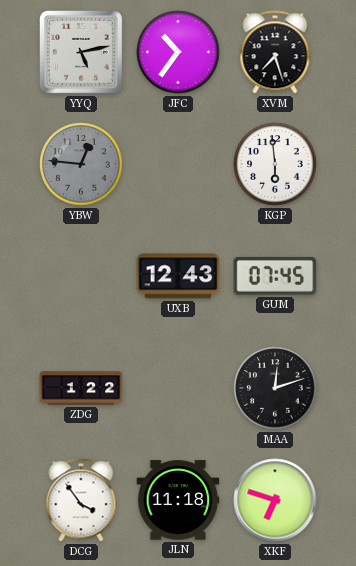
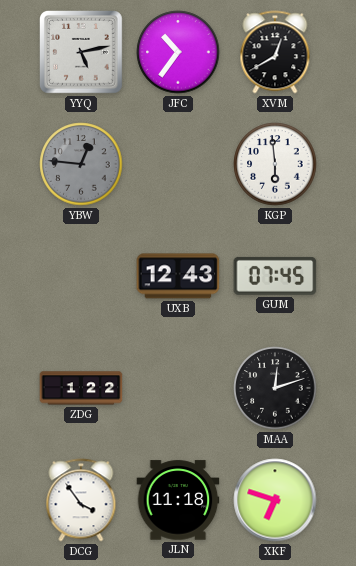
XVM: 7:27 -> 12:40 (275, 52)
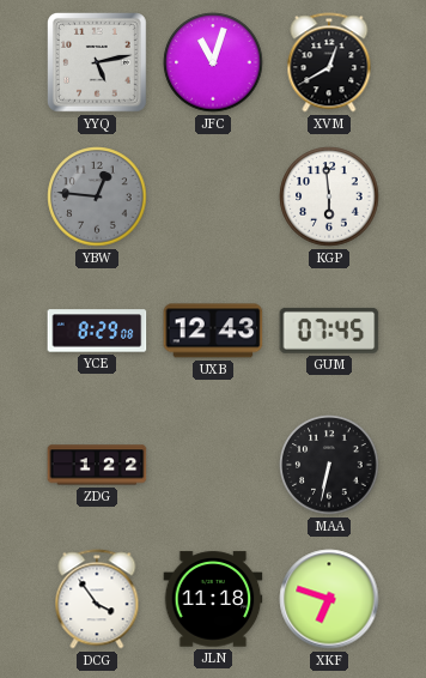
JFC: 10:36 -> 11:03 (213, 62)
YCE: none -> 8:29 (97, 331)
MAA: 12:12 -> 6:32 (329, 465)
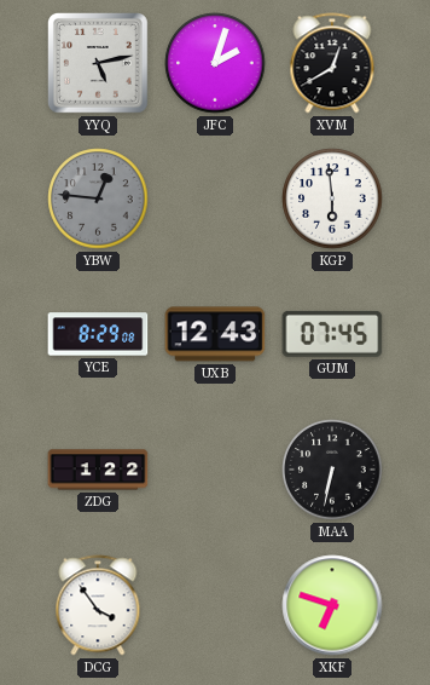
JFC: 11:03 -> 2:03 (215, 63)
JLN: 11:18 -> none (213, 599)
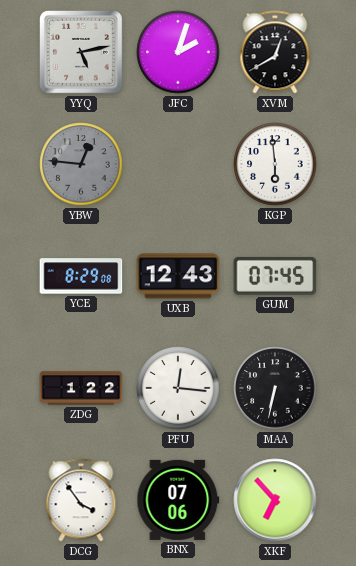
PFU: none -> 12:16 (178, 388)
BNX: none -> 07:06 (178, 500)
XKF: 6:48 -> 6:53 (275, 500)
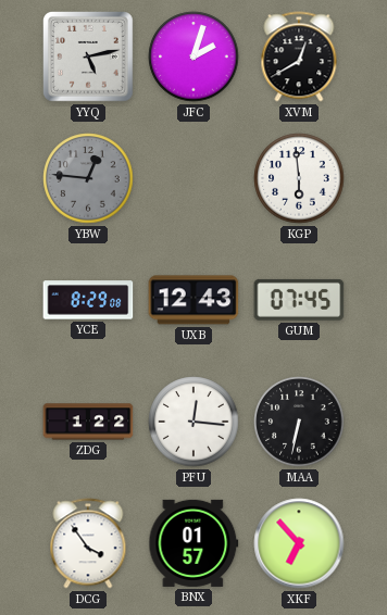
BNX: 07:06 -> 01:57 (193, 543)
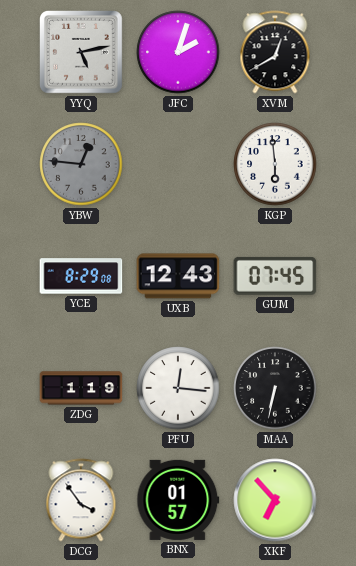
ZDG: 1:22 -> 1:19 (81, 388)
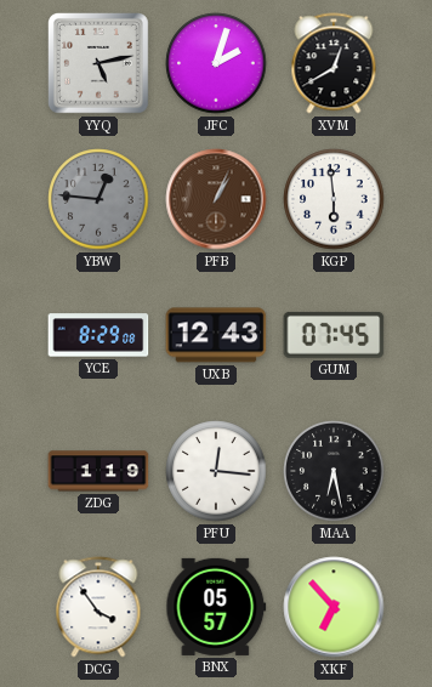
PFB: none -> 1:04 (216, 199)
MAA: 6:32 -> 6:28 (334, 471)
BNX: 01:57 -> 05:57 (216, 607)
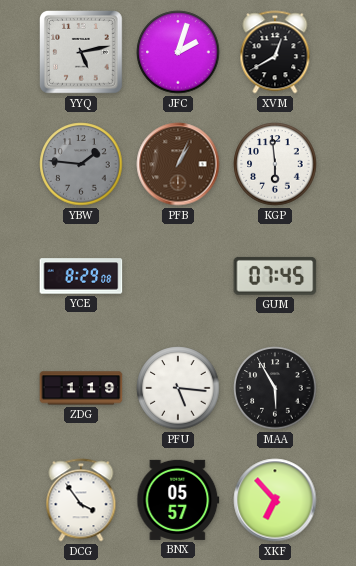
YBW: 12:46 -> 1:46 (81, 164)
UXB: 12:43 -> none (216, 335)
PFU: 12:16 -> 5:16 (178, 388)
MAA: 6:28 -> 5:55 (275, 388)
